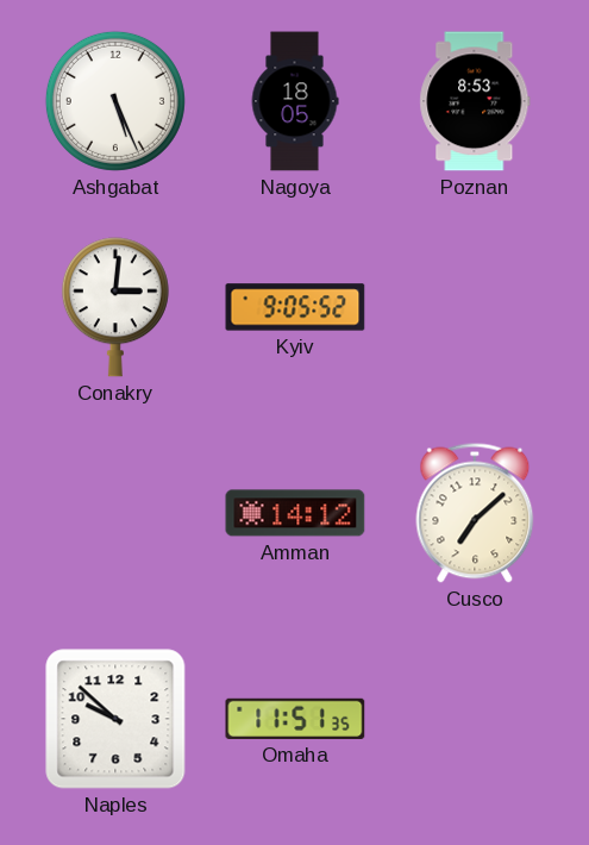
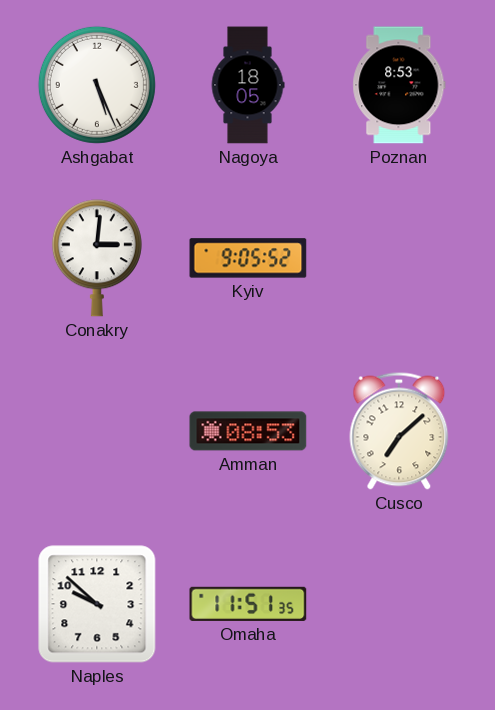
Amman: 14:12 -> 08:53 (248, 431)
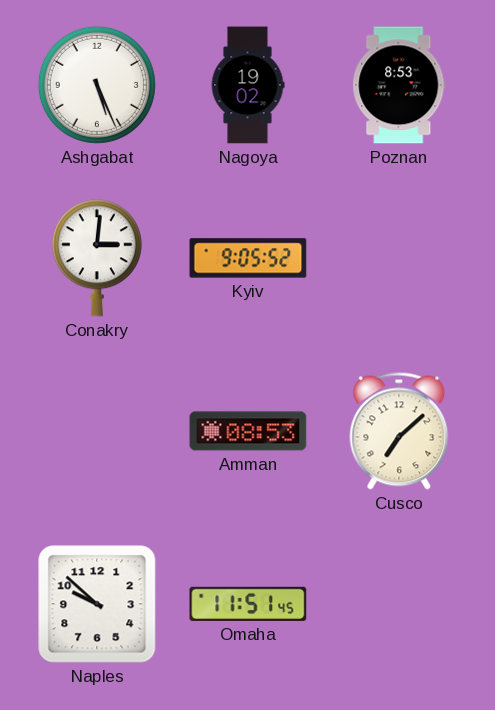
Nagoya: 18:05 -> 19:02 (248, 85)
Omaha: 11:51:35 -> 11:51:45 (248, 604)
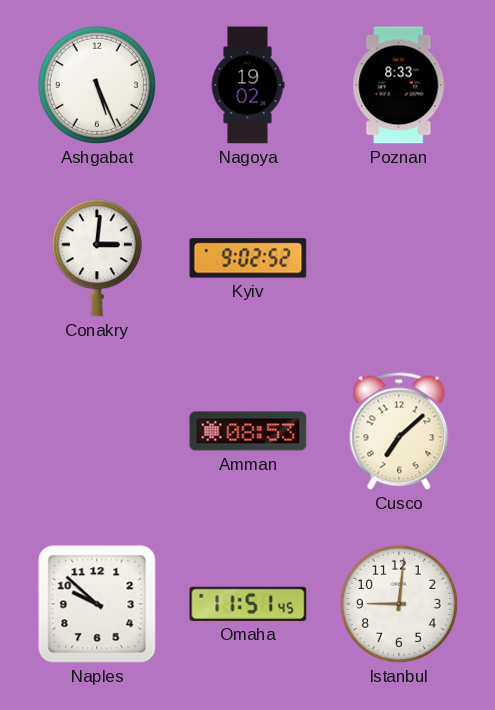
Poznan: 8:53 -> 8:33 (399, 85)
Kyiv: 9:05 -> 9:02 (248, 258)
Istanbul: none -> 9:01 (399, 604)
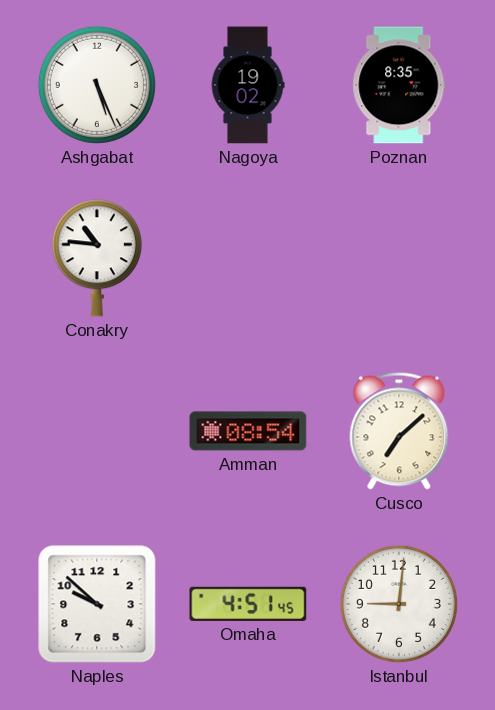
Poznan: 8:33 -> 8:35 (399, 85)
Conakry: 3:01 -> 10:46 (97, 258)
Kyiv: 9:02 -> none (248, 258)
Amman: 08:53 -> 08:54 (248, 431)
Omaha: 11:51 -> 4:51 (248, 604)
